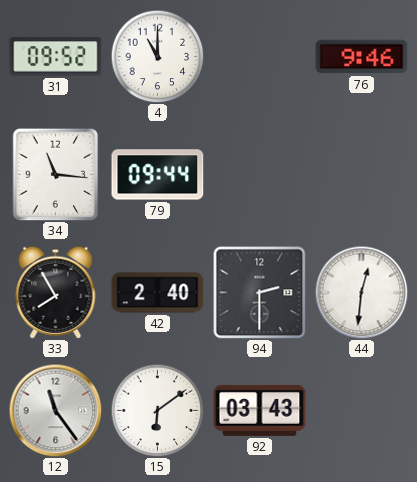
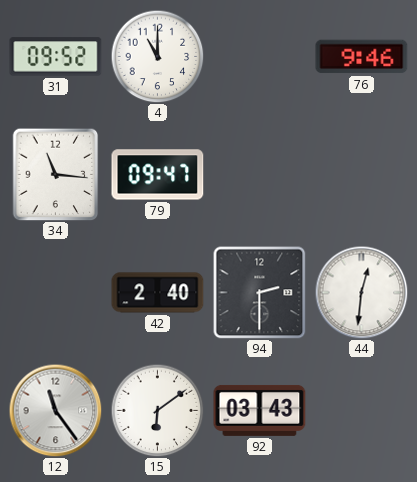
79: 09:44 -> 09:47 (158, 175)
33: 7:55 -> none (56, 292)
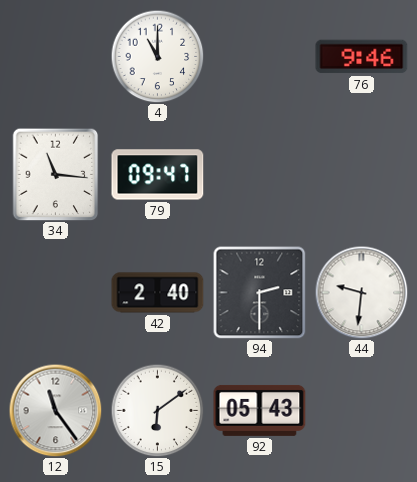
31: 09:52 -> none (56, 57)
44: 12:31 -> 9:31 (361, 292)
92: 03:43 -> 05:43 (260, 410)
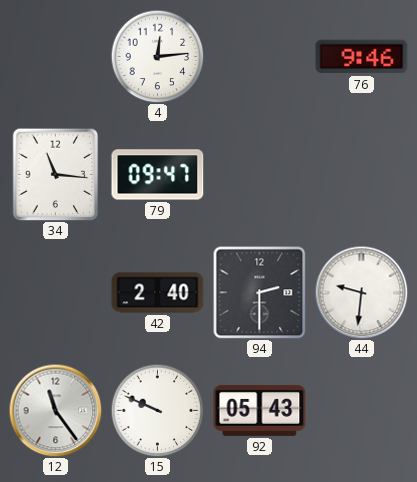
4: 11:00 -> 12:14 (157, 56)
15: 6:09 -> 9:49 (157, 410)
